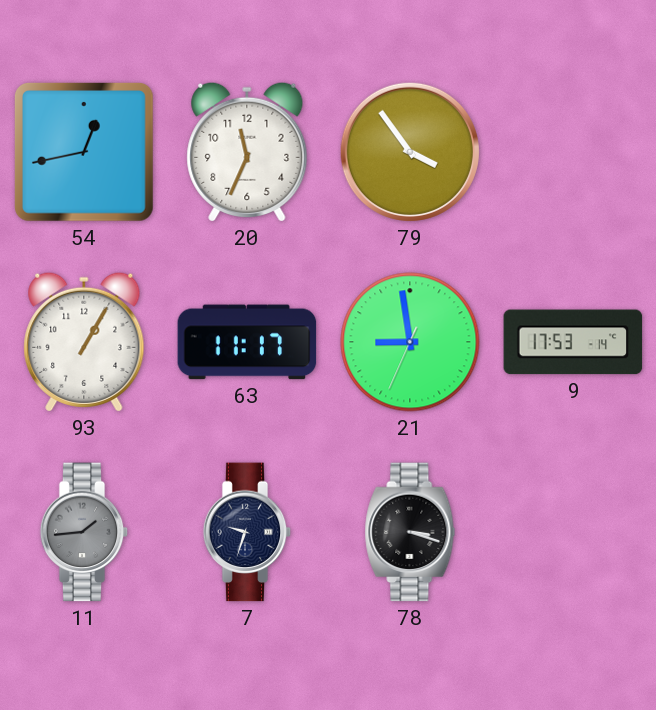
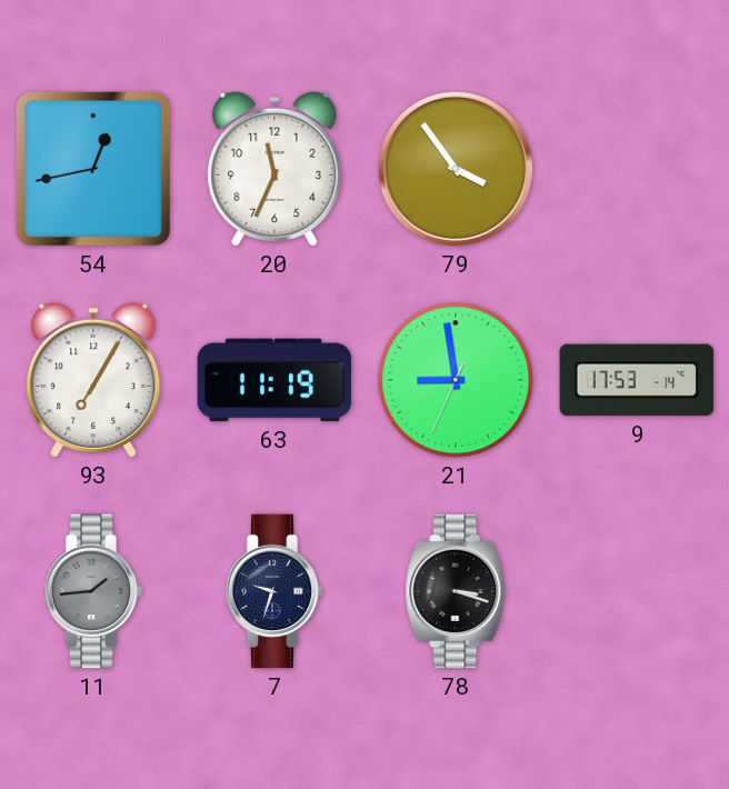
93: 1:05 -> 7:05 (93, 380)
63: 11:17 -> 11:19 (274, 380)
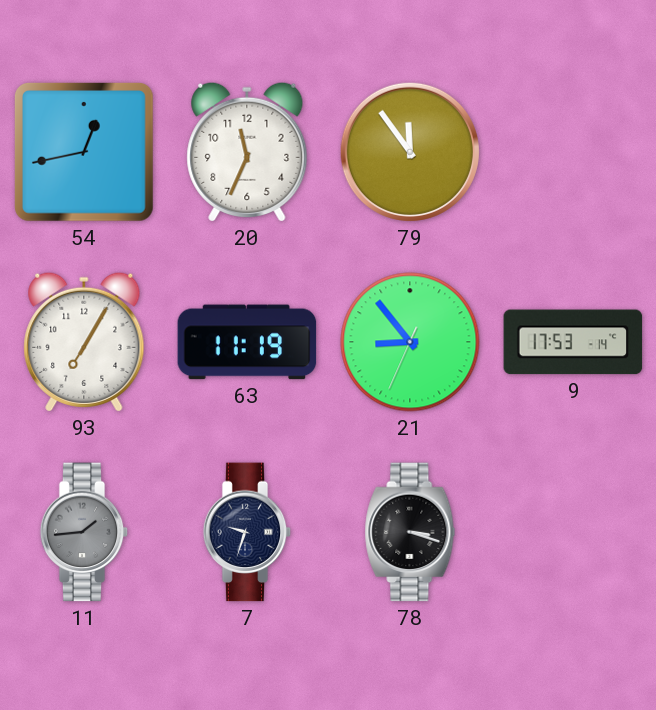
79: 3:54 -> 11:54 (410, 152)
21: 8:58 -> 8:53 (410, 342)
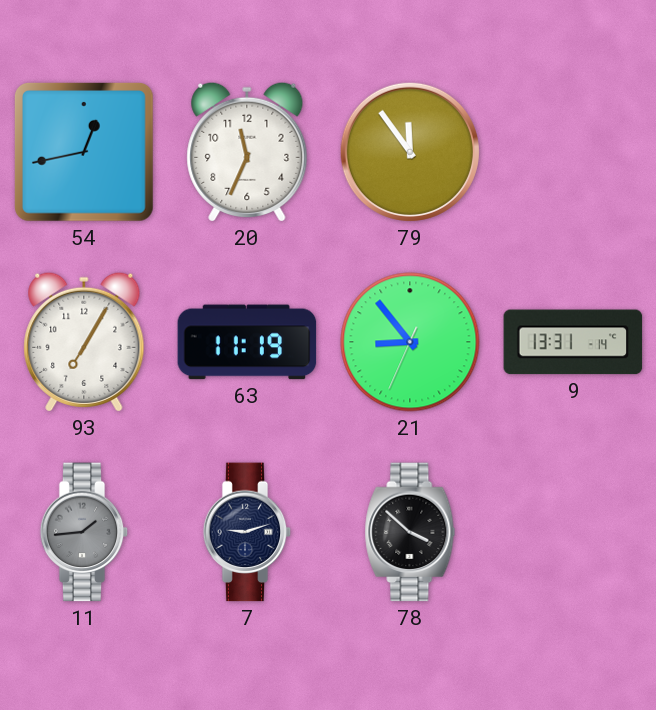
9: 17:53 -> 13:31 (573, 342)
7: 9:33 -> 9:12 (247, 532)
78: 3:18 -> 3:52 (410, 532)
